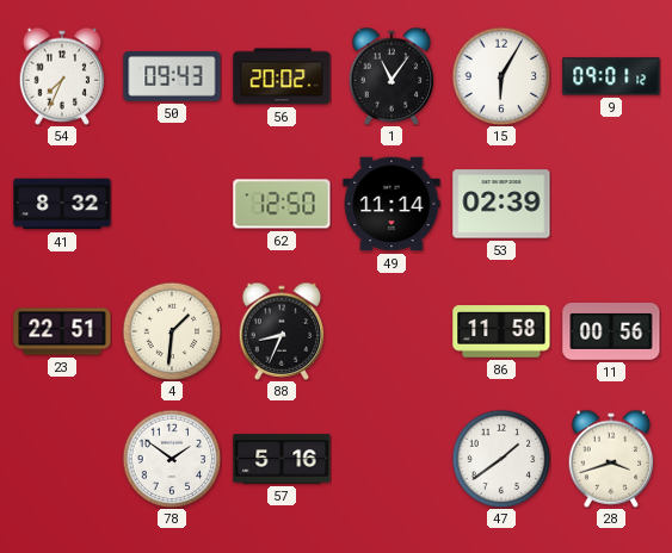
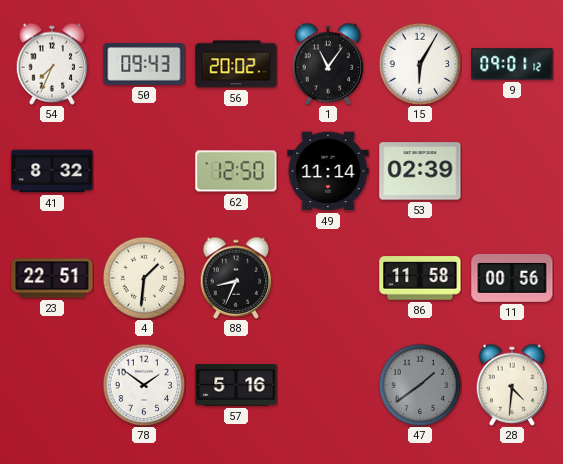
47 dial: white -> grey (420, 385)
28: 3:42 -> 4:31 (512, 385)
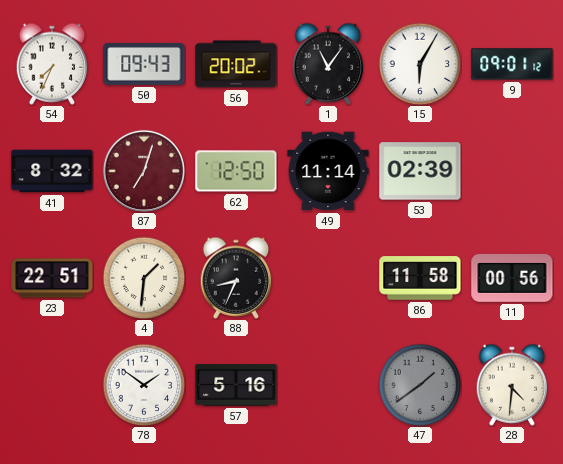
87: none -> 7:03 (143, 170)
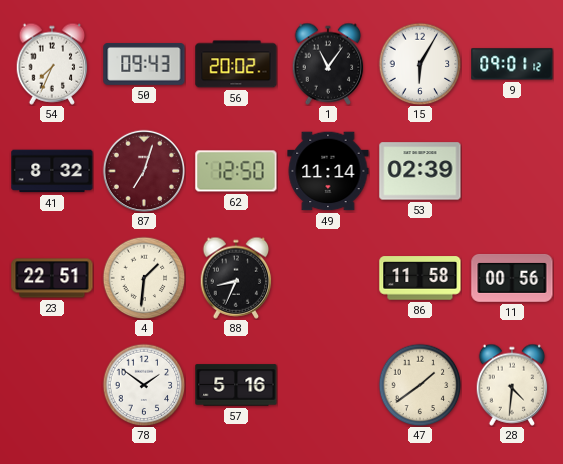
47 dial: grey -> cream (420, 385)
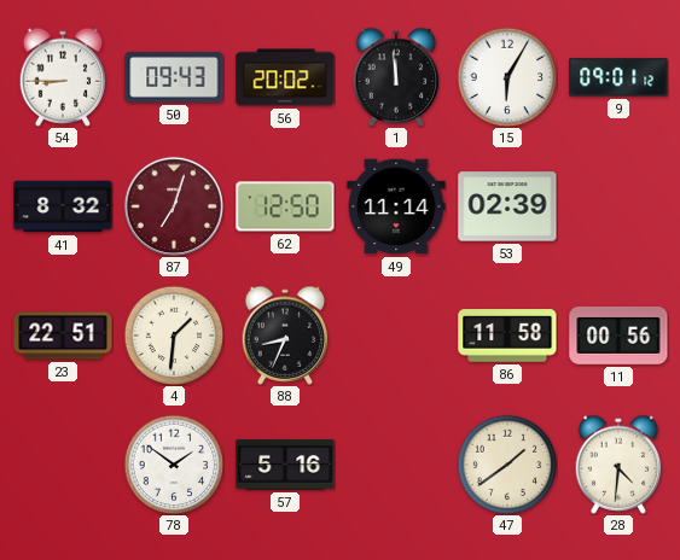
54: 7:34 -> 8:45 (63, 77)
1: 11:06 -> 11:59 (396, 77)
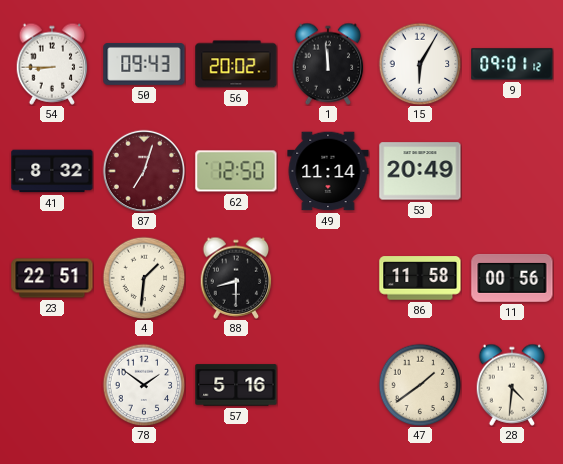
53: 02:39 -> 20:49 (420, 171)
88: 8:34 -> 8:30 (236, 278)
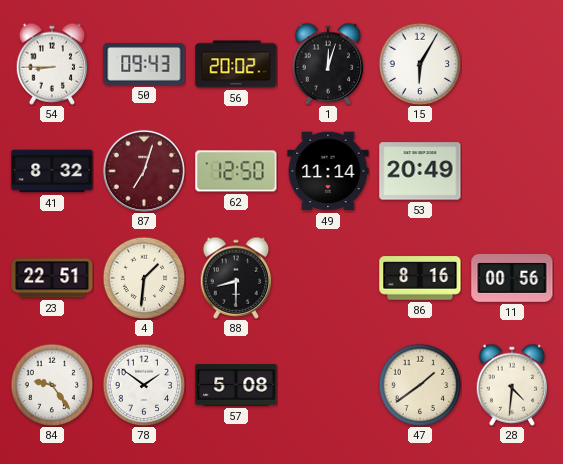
1: 11:59 -> 12:03 (328, 64)
9: 09:01 -> none (512, 64)
86: 11:58 -> 8:16 (420, 278)
84: none -> 9:24 (52, 385)
57: 5:16 -> 5:08 (236, 385)
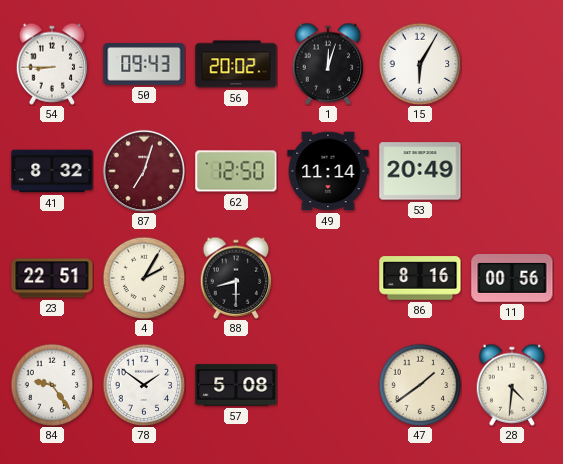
4: 1:31 -> 2:05 (144, 278)
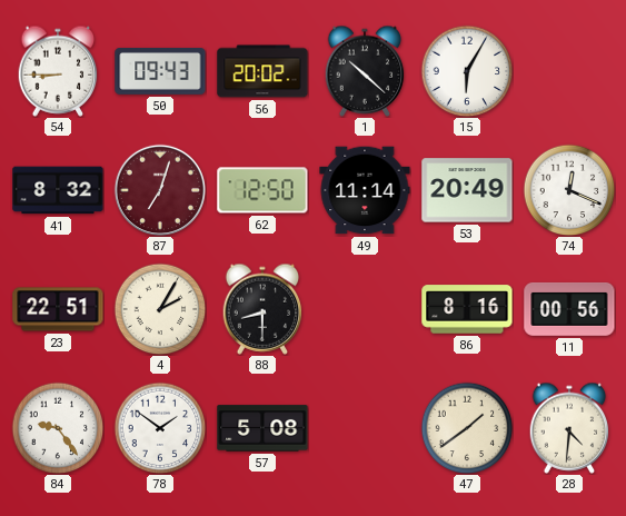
1: 12:03 -> 10:22 (365, 71)
74: none -> 12:19 (569, 190)
